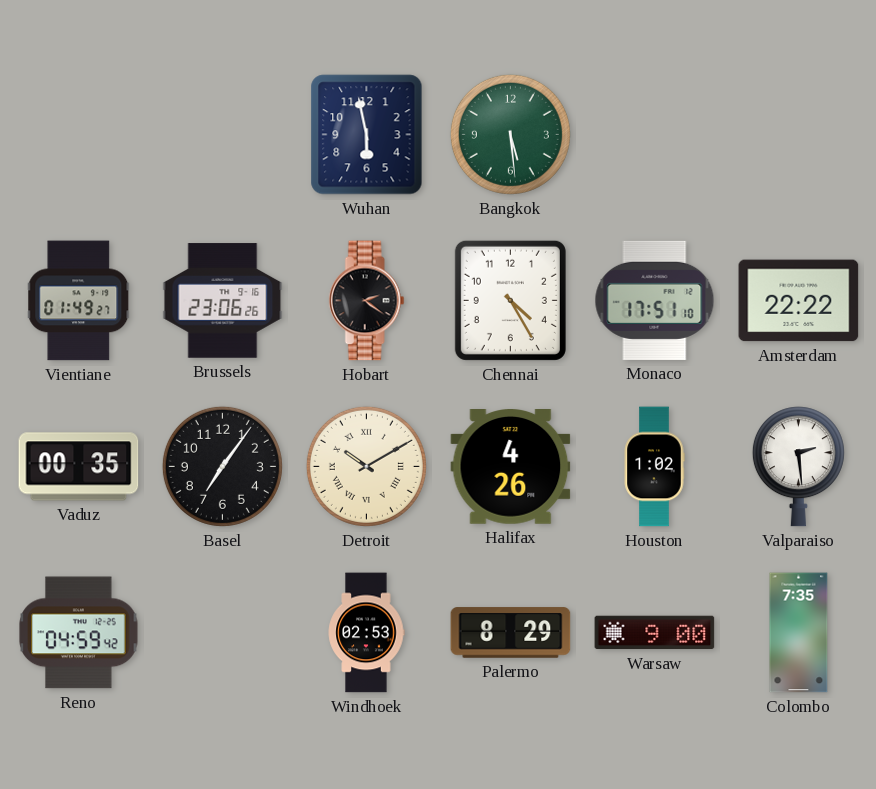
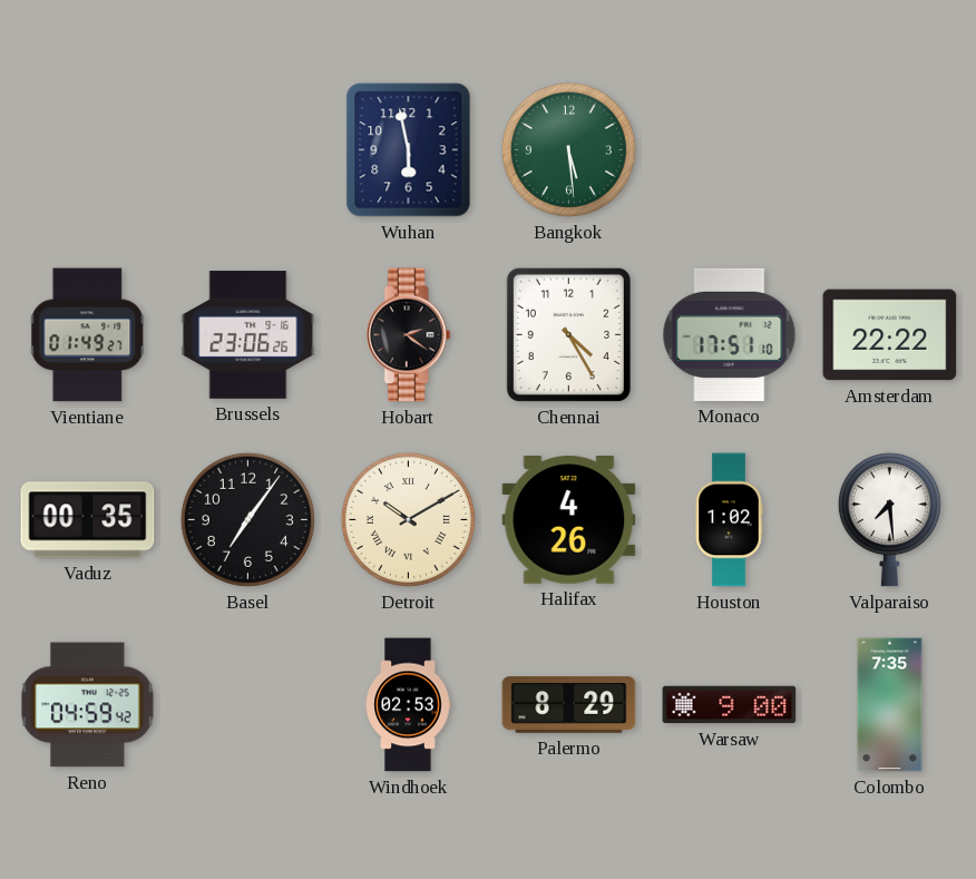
Valparaiso: 2:29 -> 7:29 (889, 520)
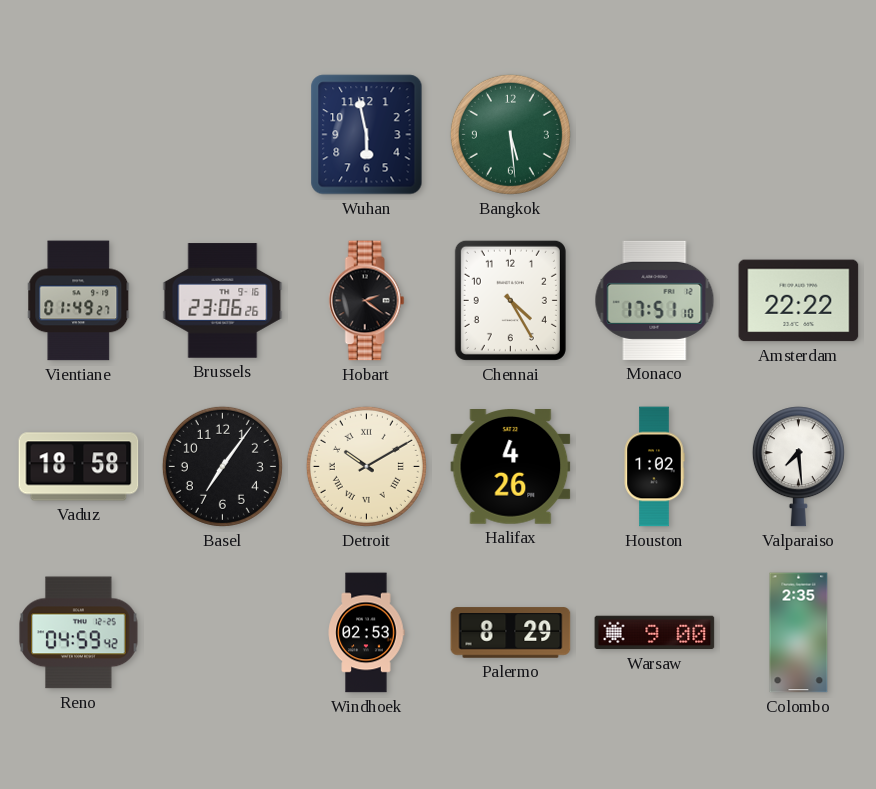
Vaduz: 00:35 -> 18:58 (79, 467)
Colombo: 7:35 -> 2:35 (799, 633)
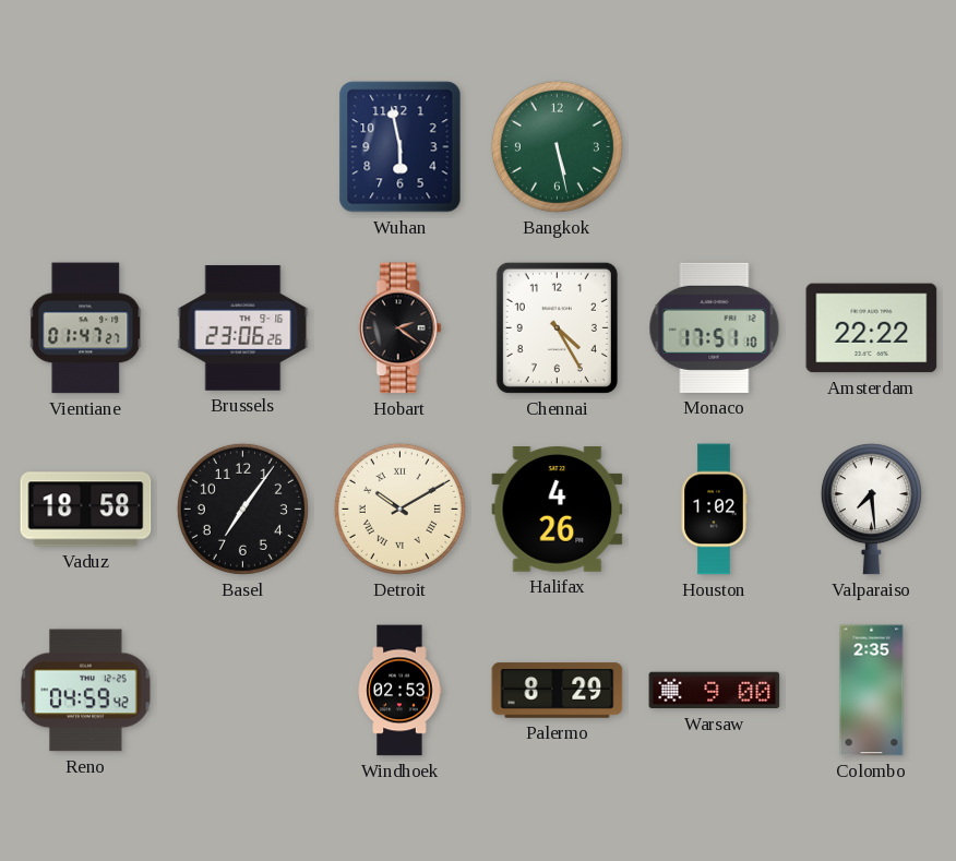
Bangkok: 5:29 -> 5:28 (557, 146)
Vientiane: 01:49 -> 01:47 (86, 328)
